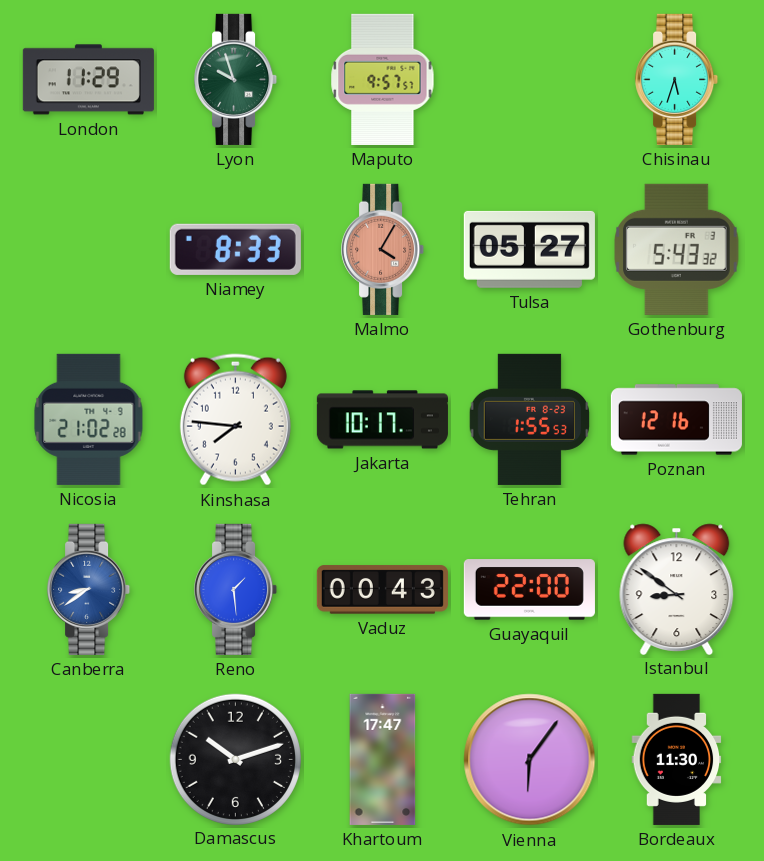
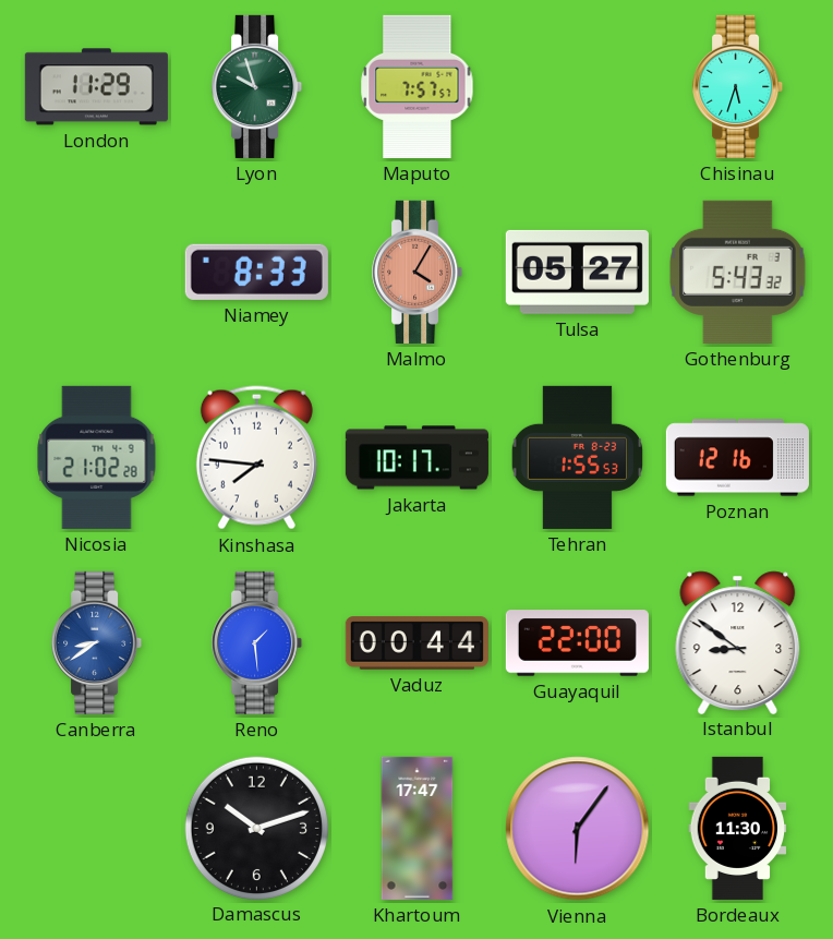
Maputo: 9:57 -> 7:57 (418, 86)
Vaduz: 00:43 -> 00:44 (417, 643)
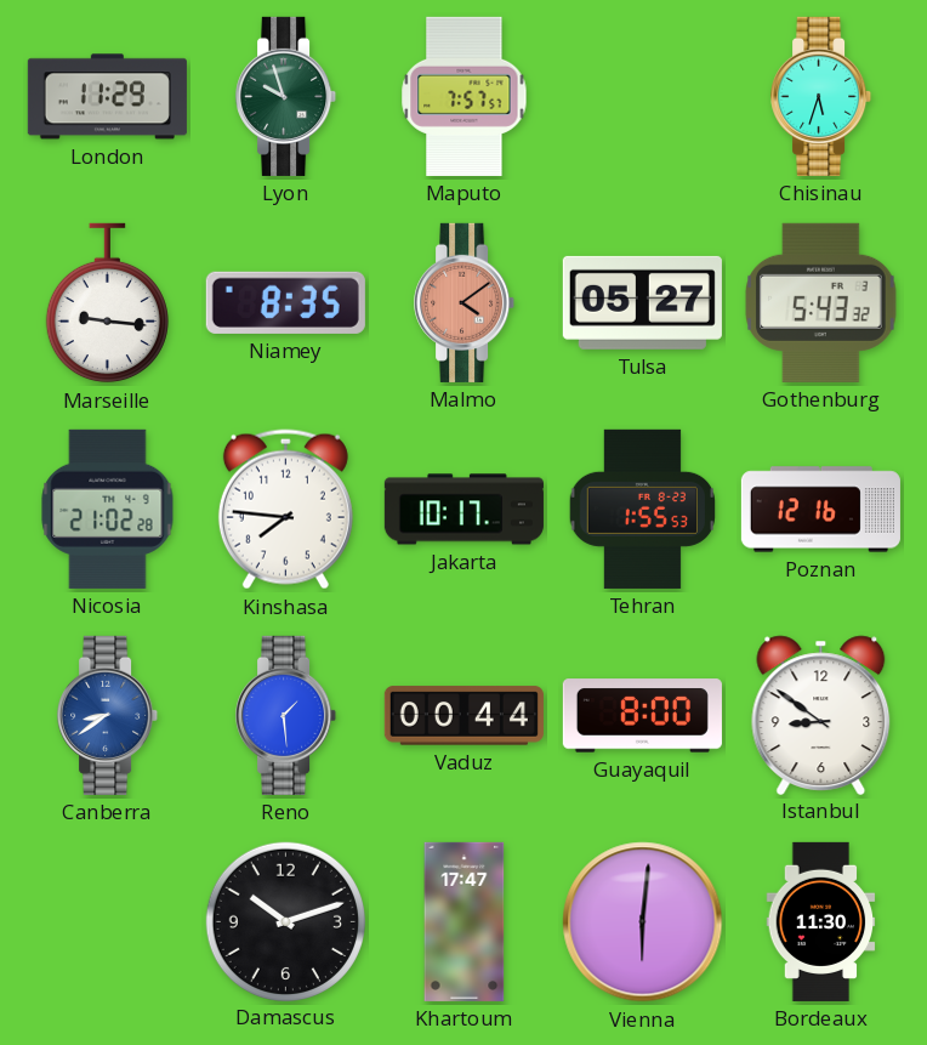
Marseille: none -> 9:16 (107, 303)
Niamey: 8:33 -> 8:35 (285, 302)
Malmo: 4:05 -> 4:09 (465, 302)
Guayaquil: 22:00 -> 8:00 (642, 716)
Vienna: 6:06 -> 6:01 (643, 922)
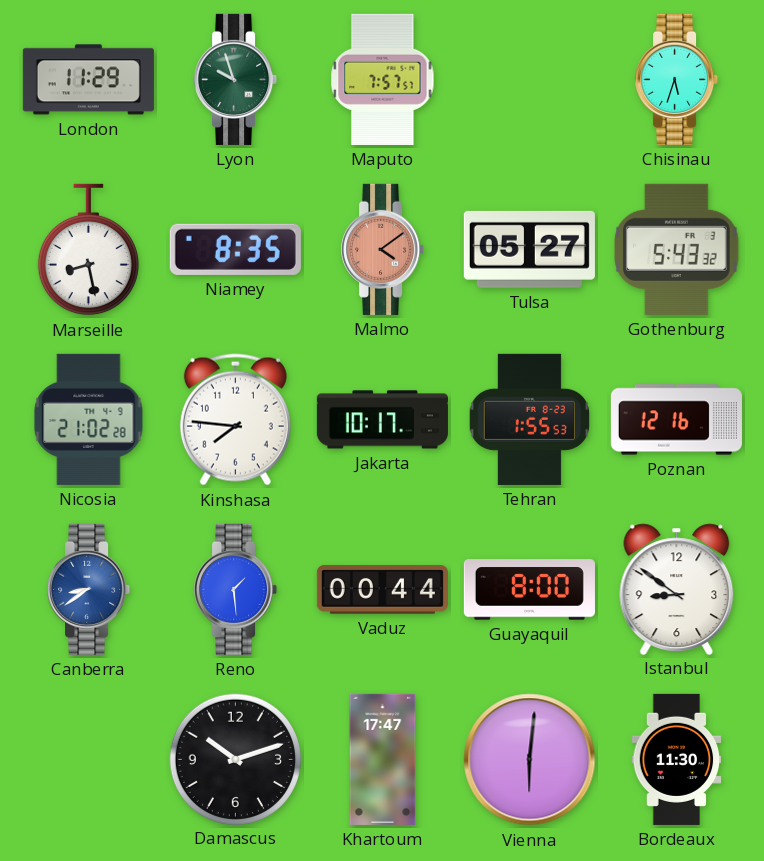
Marseille: 9:16 -> 8:28 (88, 250)
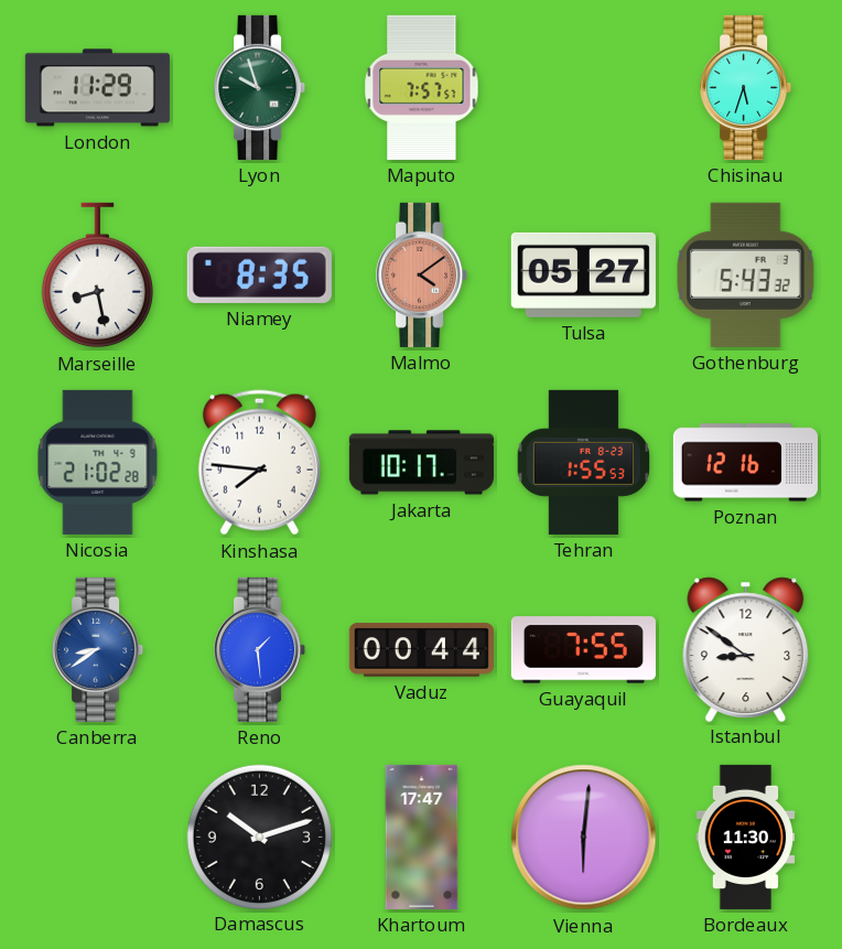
Guayaquil: 8:00 -> 7:55 (583, 650)
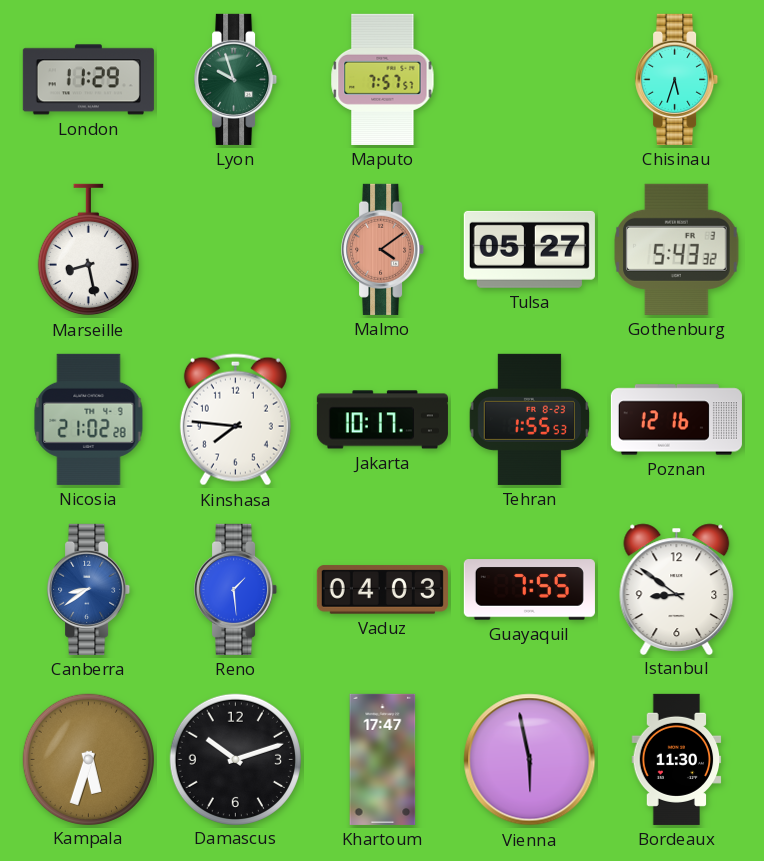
Niamey: 8:35 -> none (259, 274)
Vaduz: 00:44 -> 04:03 (382, 590)
Kampala: none -> 5:33 (88, 759)
Vienna: 6:01 -> 5:58 (530, 760)
